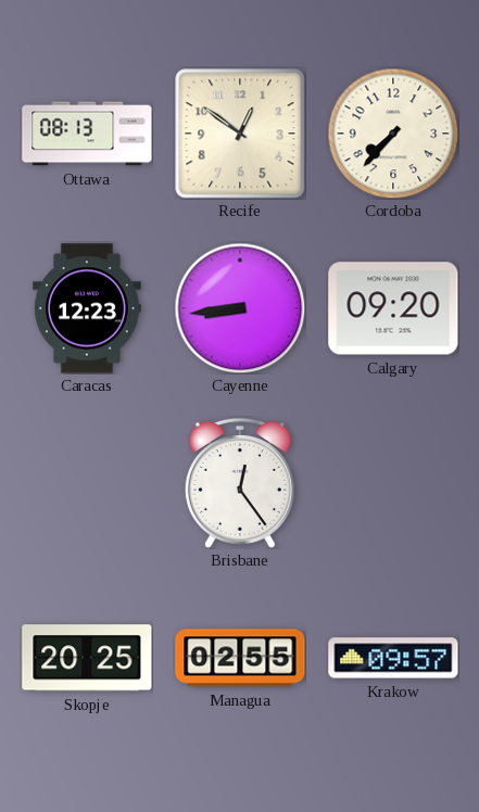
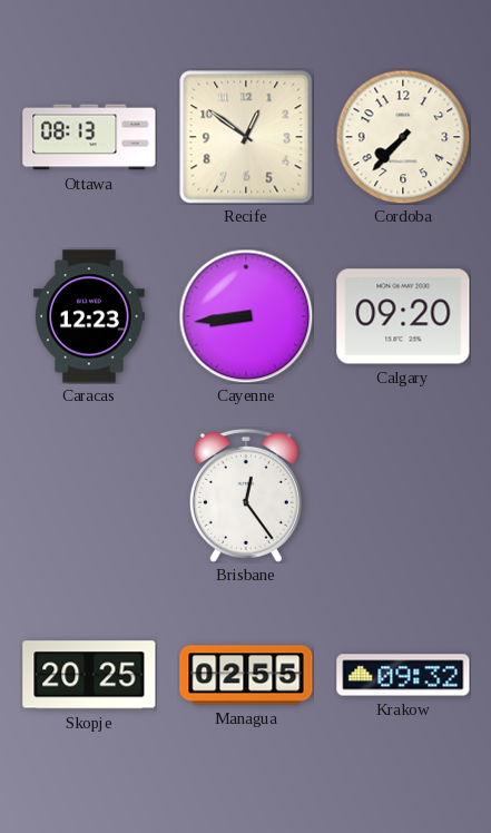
Krakow: 09:57 -> 09:32 (403, 675)
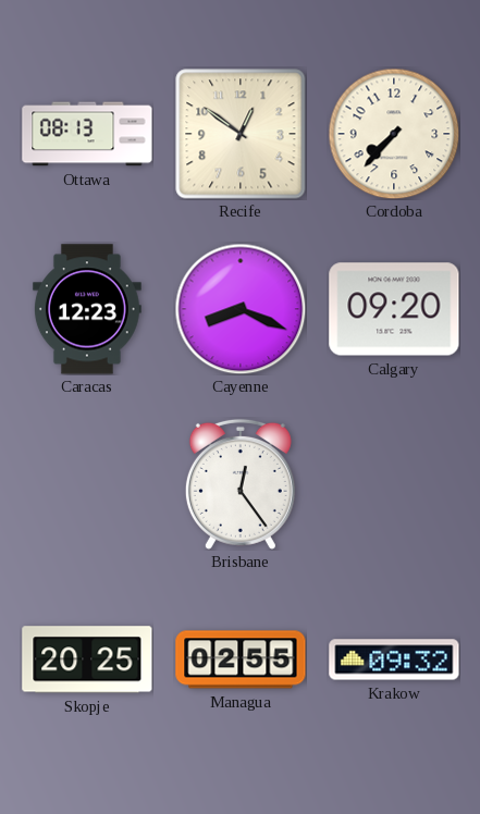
Cayenne: 8:44 -> 8:19 (241, 309)
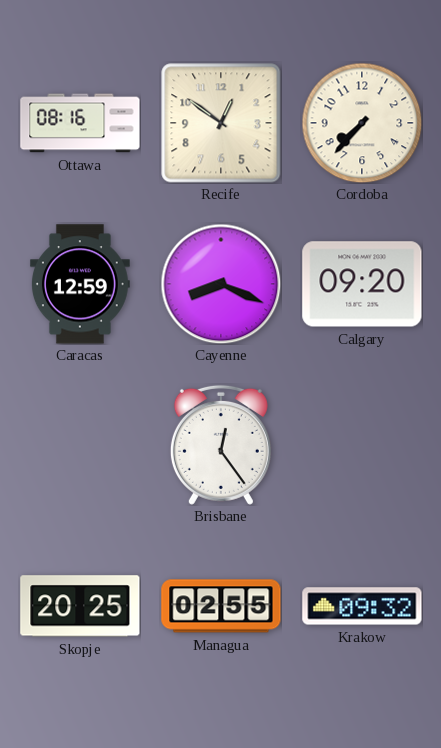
Ottawa: 08:13 -> 08:16 (80, 123)
Caracas: 12:23 -> 12:59 (80, 284)
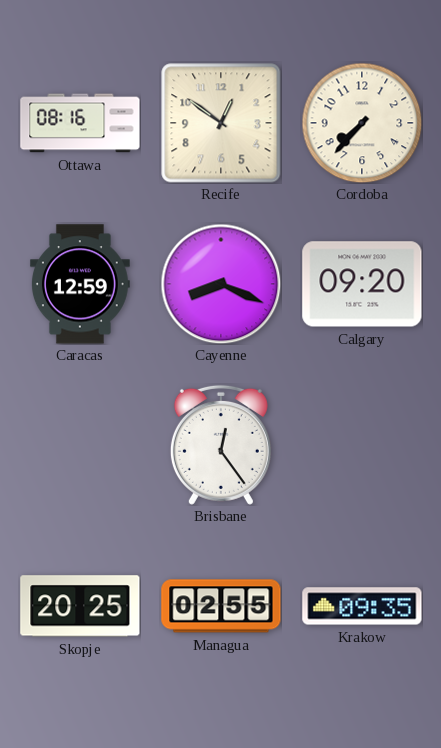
Krakow: 09:32 -> 09:35 (362, 606)
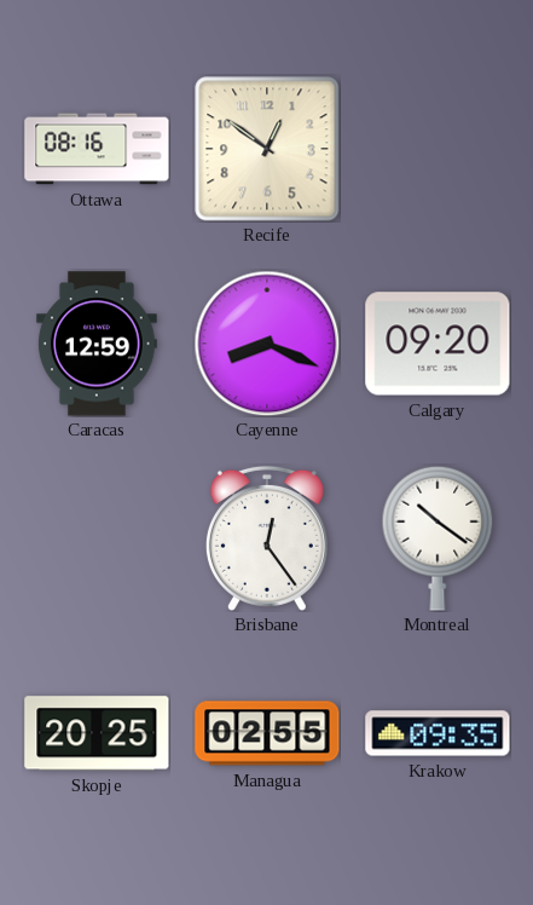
Cordoba: 7:37 -> none (362, 123)
Montreal: none -> 10:21 (438, 538)
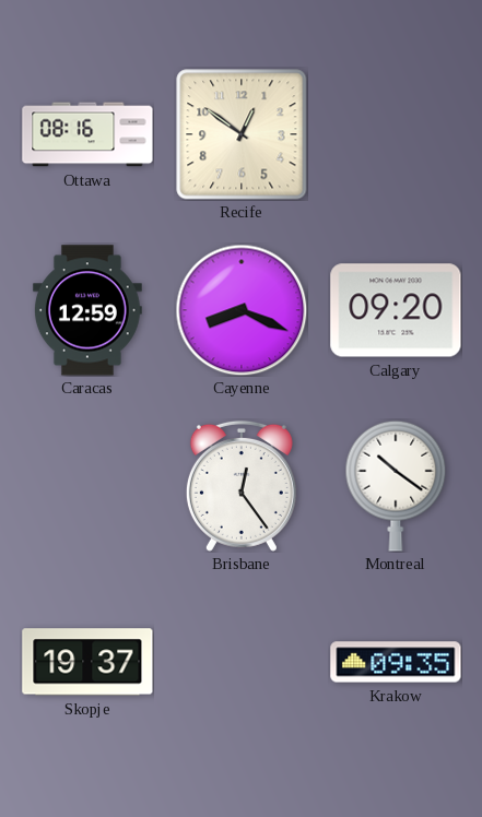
Skopje: 20:25 -> 19:37 (87, 662)
Managua: 02:55 -> none (267, 733)
